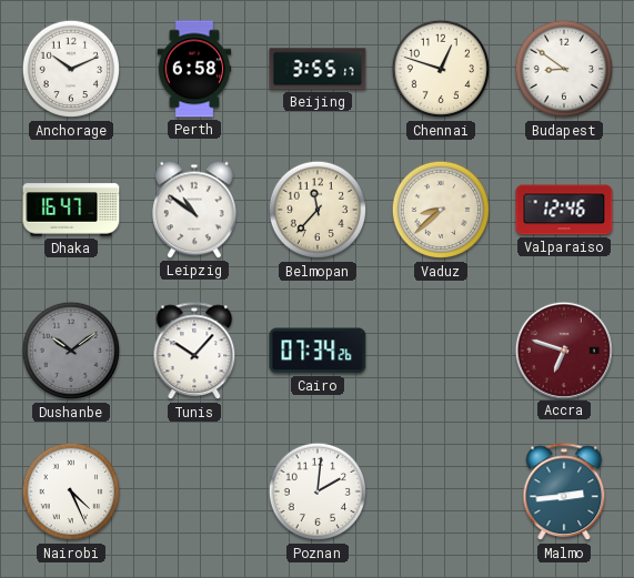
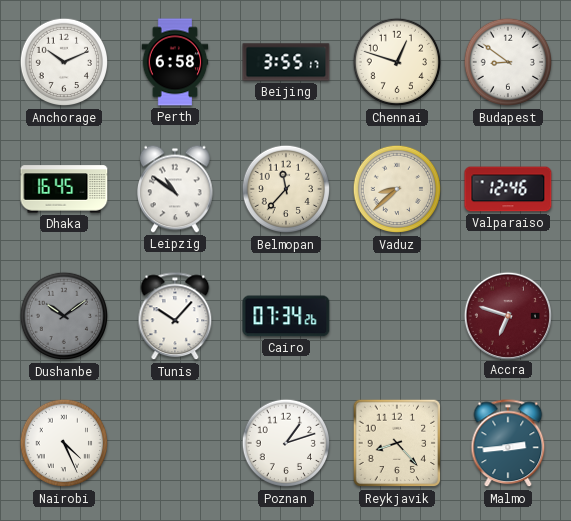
Dhaka: 16:47 -> 16:45 (64, 189)
Poznan: 2:01 -> 1:12 (286, 443)
Reykjavik: none -> 8:23 (397, 443)
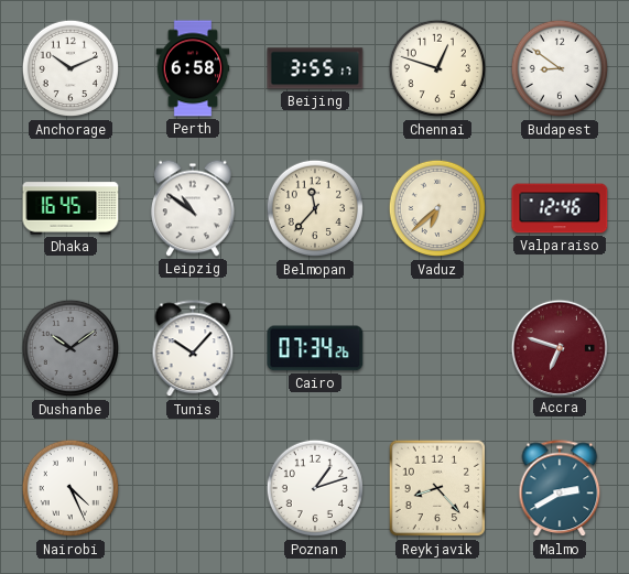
Vaduz: 8:38 -> 6:38 (437, 208)
Malmo: 2:44 -> 2:40 (560, 489)
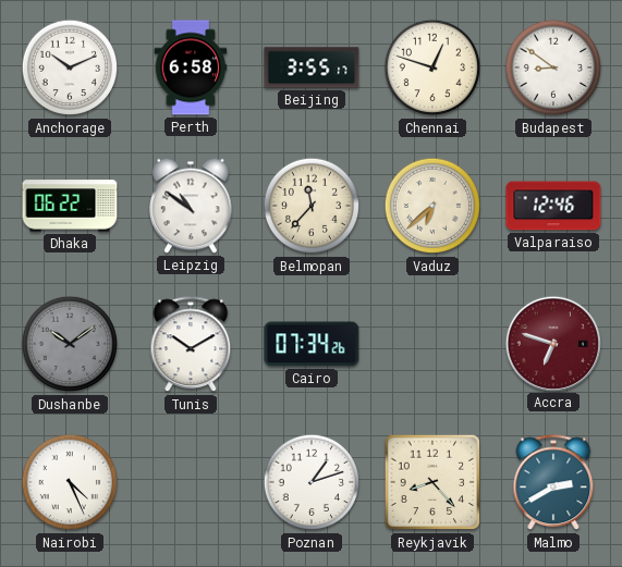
Dhaka: 16:45 -> 06:22 (70, 206)
Tunis: 10:07 -> 10:10 (191, 345)
